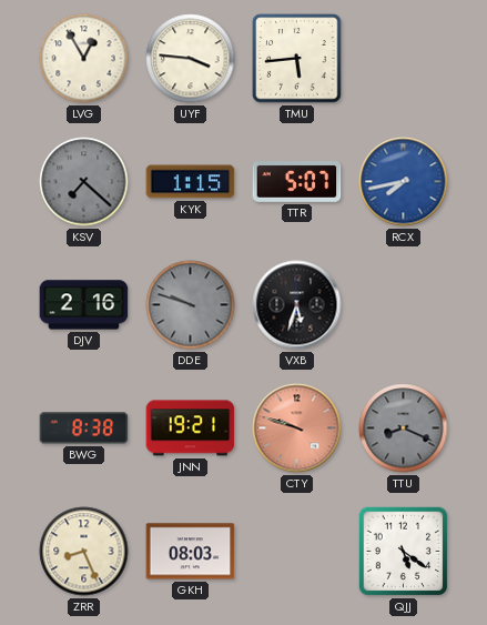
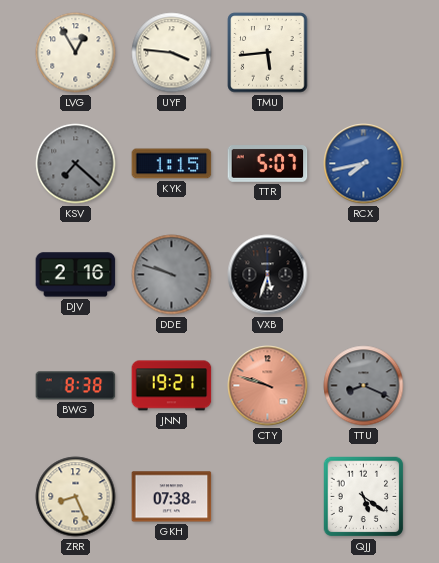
GKH: 08:03 -> 07:38 (172, 497)
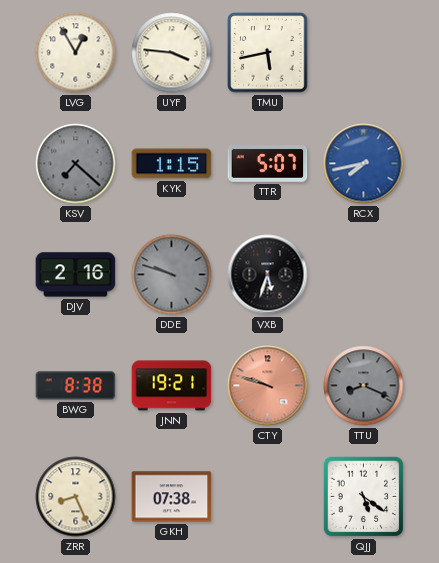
TMU: 5:44 -> 5:43 (268, 53)
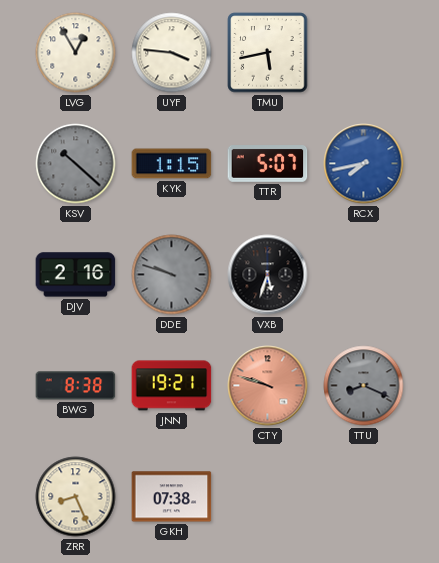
KSV: 7:22 -> 10:22 (76, 164)
QJJ: 5:21 -> none (364, 497)
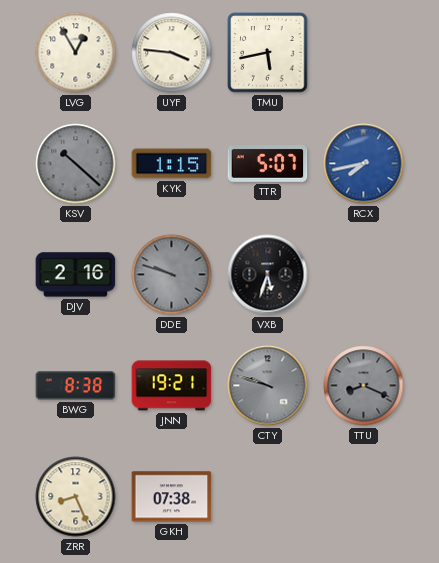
CTY dial: salmon -> grey (268, 386)
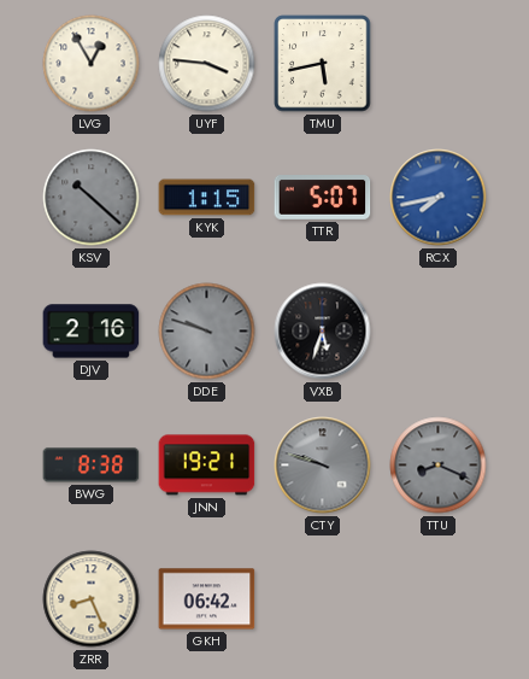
GKH: 07:38 -> 06:42 (207, 599)
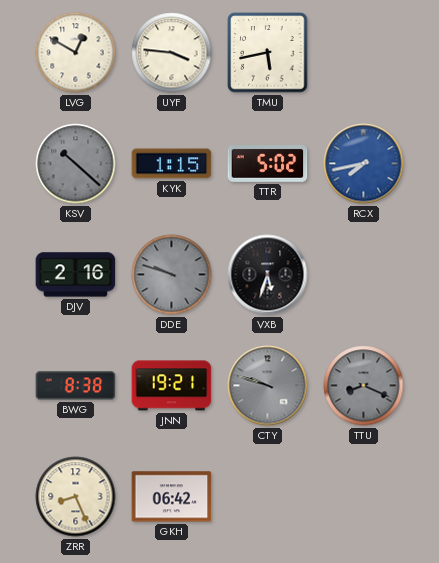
LVG: 12:55 -> 12:50 (76, 53)
TTR: 5:07 -> 5:02 (268, 164)
